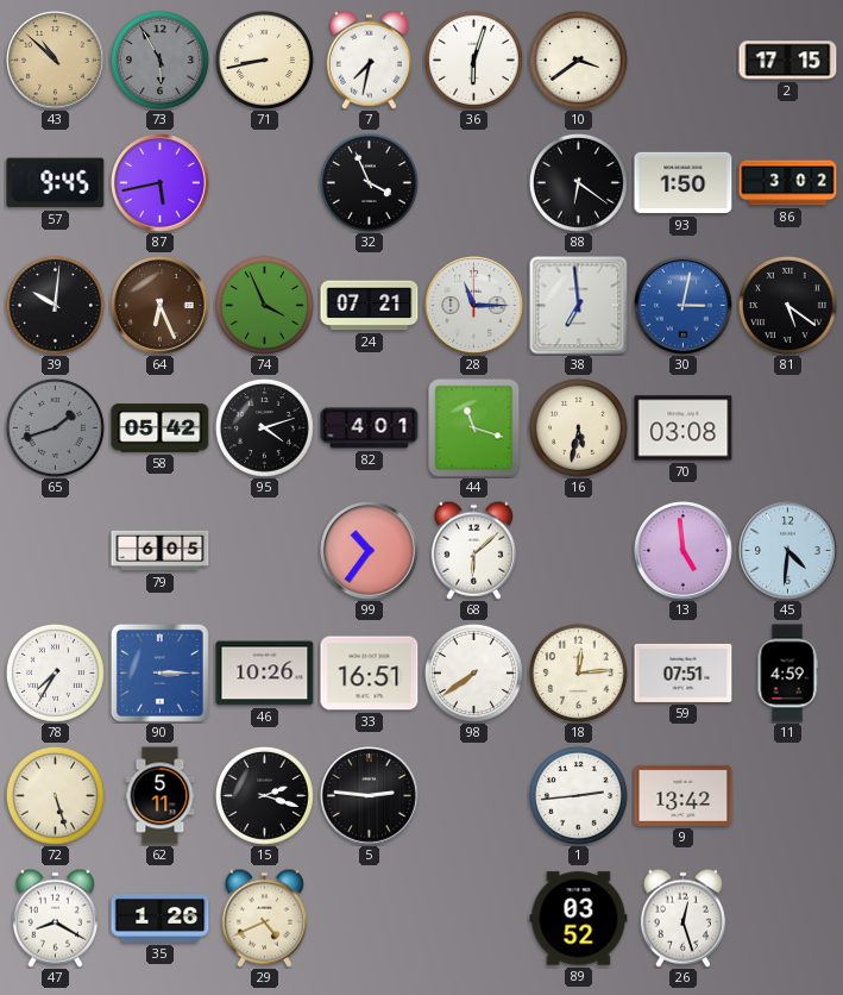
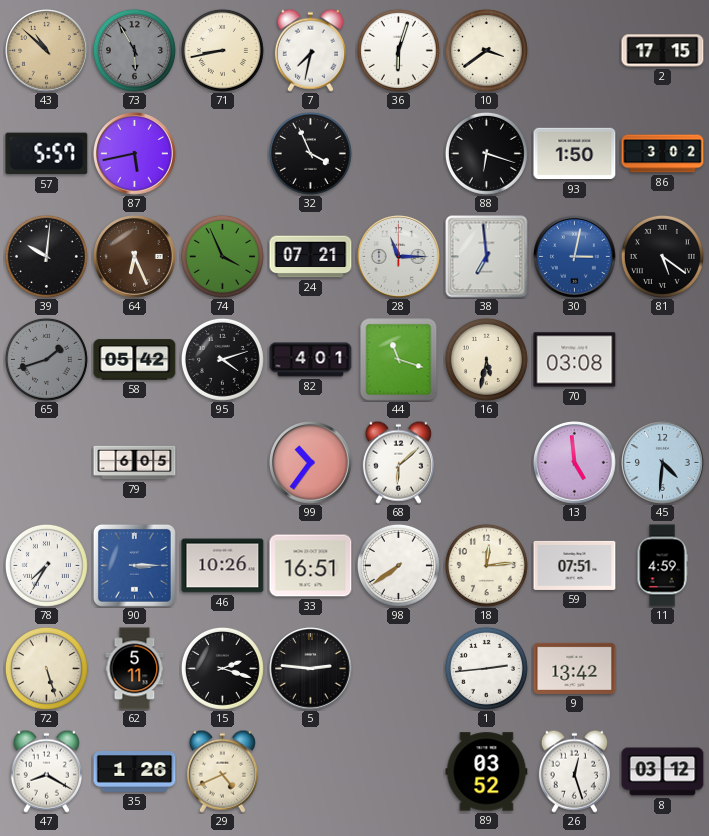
57: 9:45 -> 5:57 (47, 154)
88: 6:21 -> 6:18 (486, 153)
8: none -> 03:12 (663, 772)
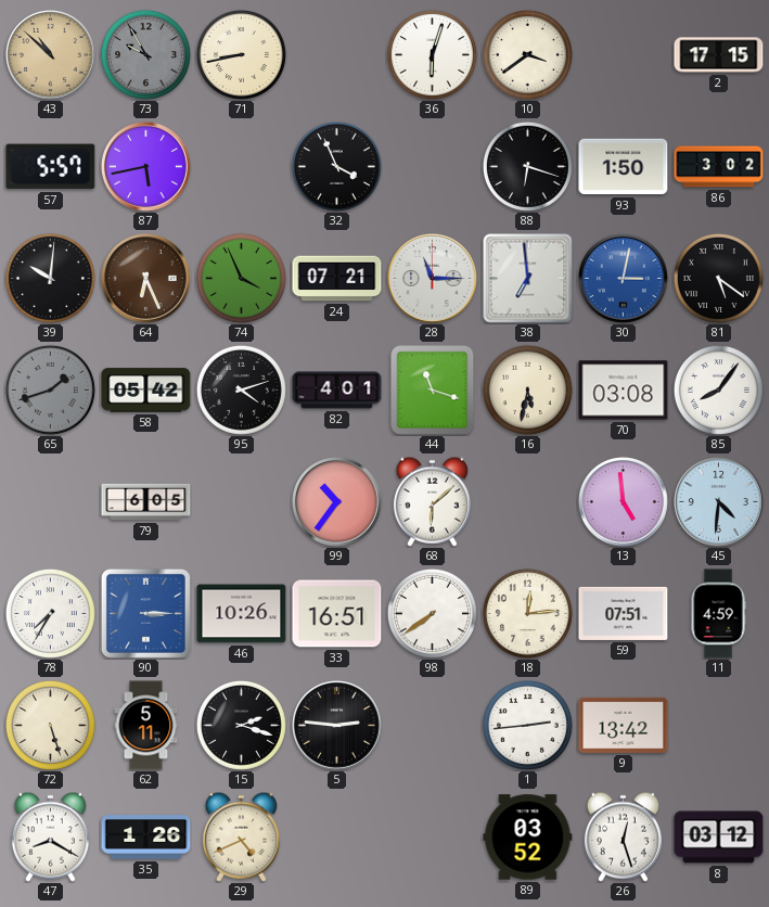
73: 5:55 -> 9:55 (145, 54)
7: 7:32 -> none (310, 50)
85: none -> 8:06 (718, 389)
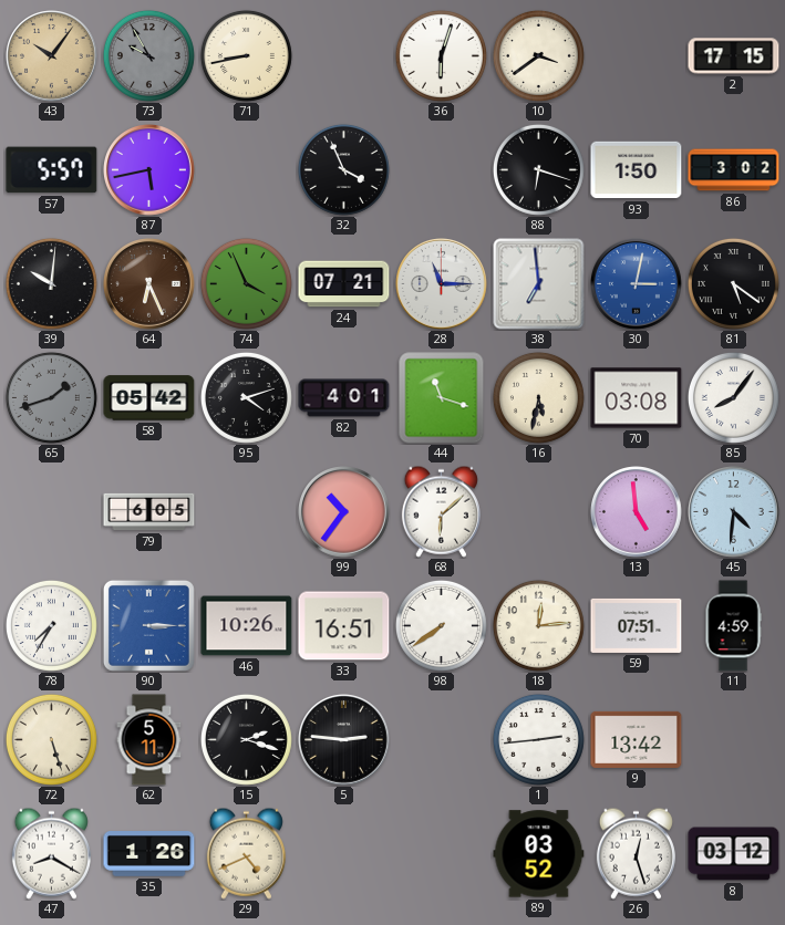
43: 10:52 -> 10:06 (52, 56)
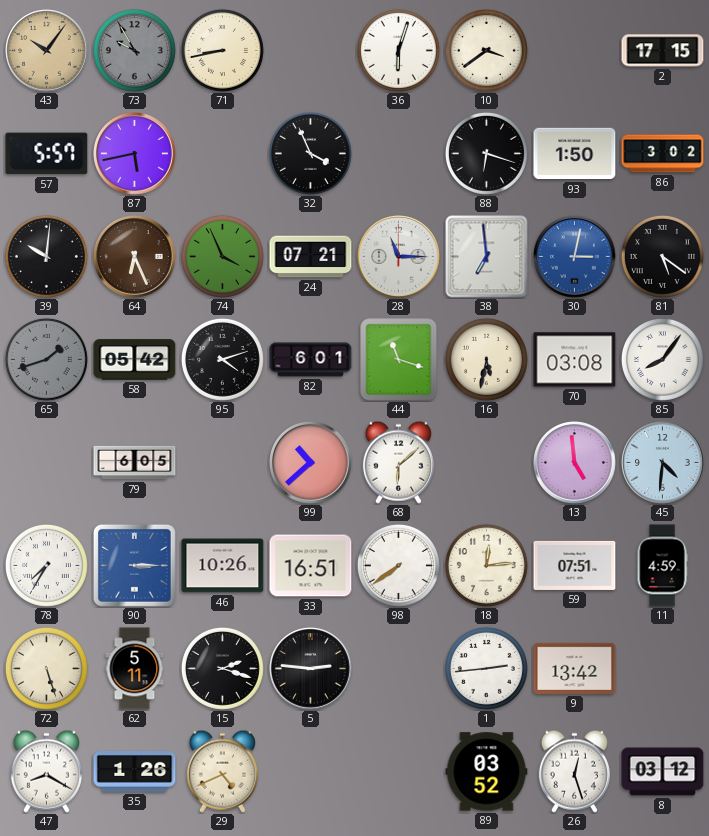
82: 4:01 -> 6:01 (311, 360)
99: 10:36 -> 10:38 (311, 463)
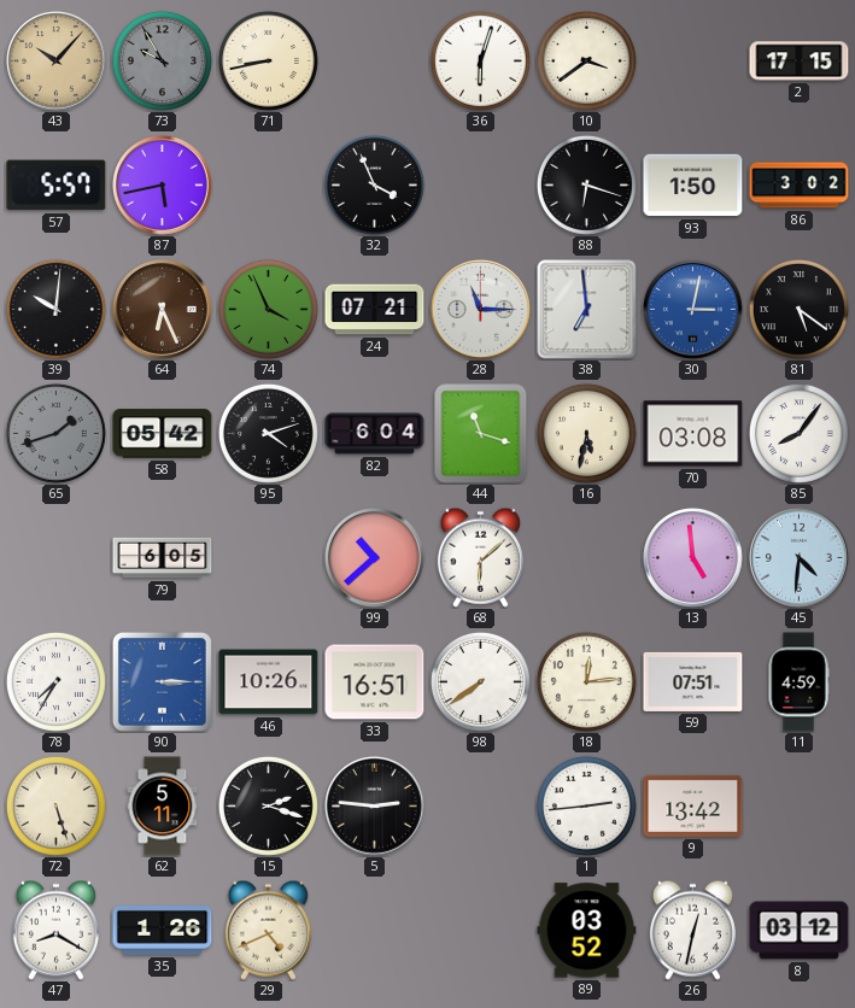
43: 10:06 -> 10:07 (57, 61)
82: 6:01 -> 6:04 (375, 434)
26: 12:27 -> 12:32 (692, 930)
